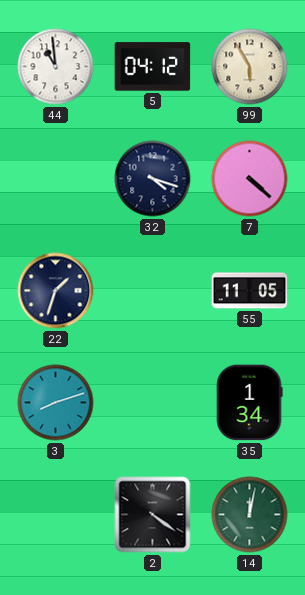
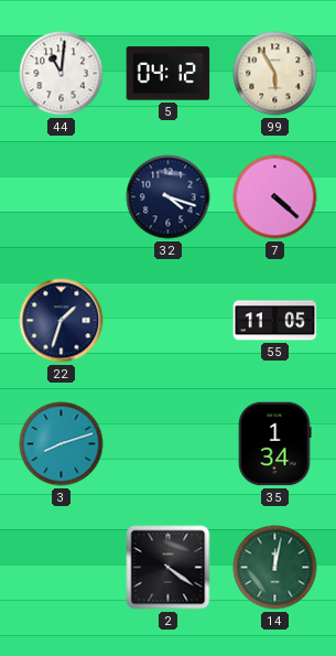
44: 10:59 -> 11:01 (62, 74)
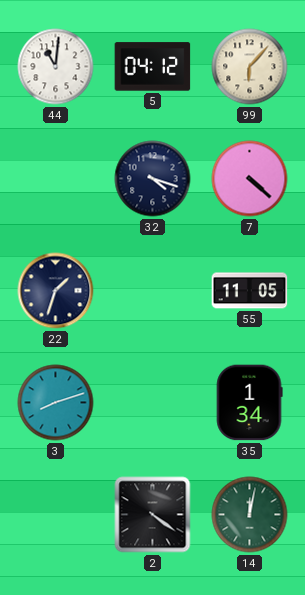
99: 5:55 -> 6:07 (250, 67)
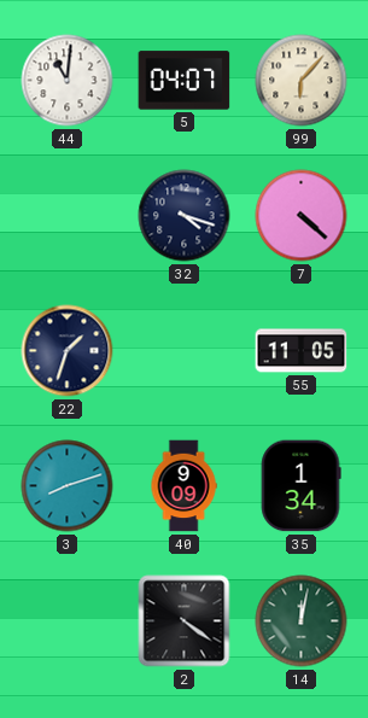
5: 04:12 -> 04:07 (185, 81)
40: none -> 9:09 (183, 486)
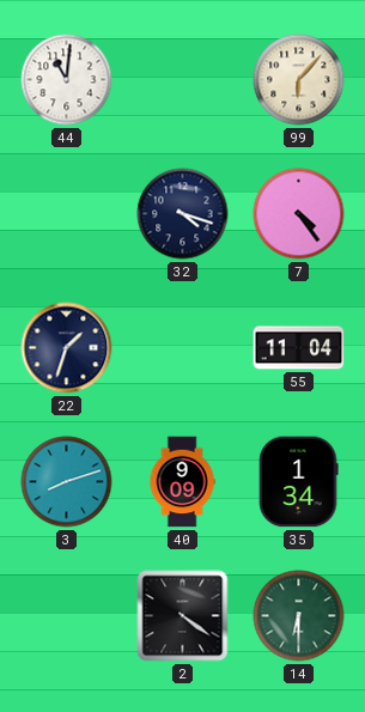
5: 04:07 -> none (185, 81)
7: 4:22 -> 4:24 (299, 214)
55: 11:05 -> 11:04 (299, 348)
14: 12:02 -> 6:30 (299, 616)
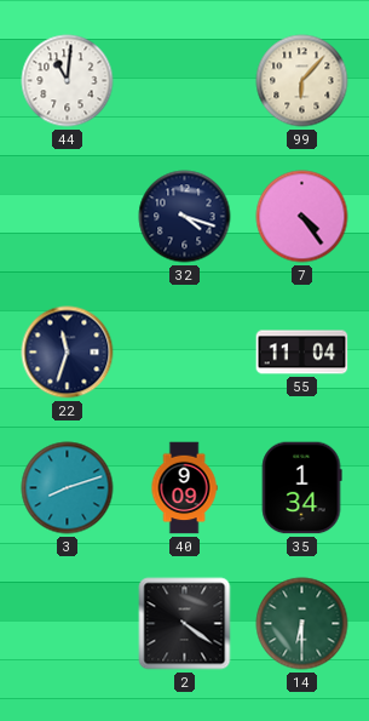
22: 1:33 -> 11:33 (68, 353)
